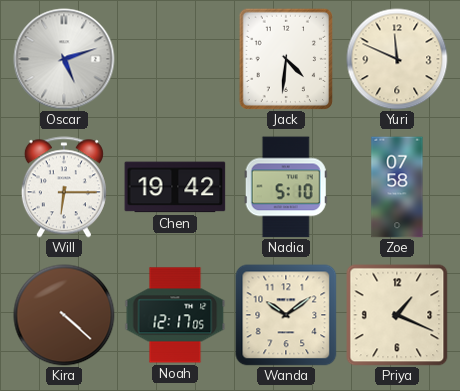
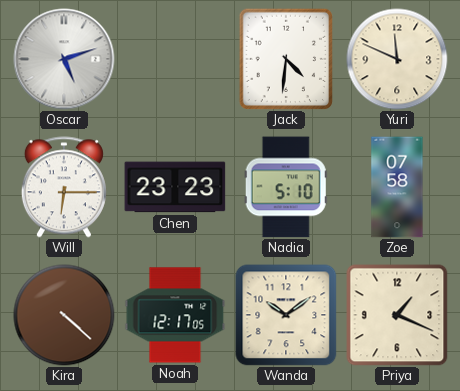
Chen: 19:42 -> 23:23 (175, 187)
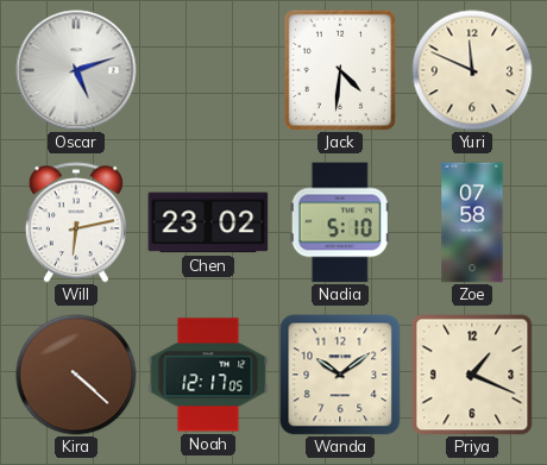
Will: 6:15 -> 6:13 (76, 222)
Chen: 23:23 -> 23:02 (208, 222)
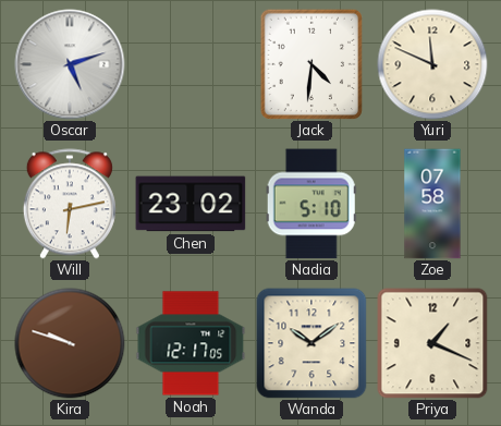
Kira: 4:22 -> 9:48 (70, 343)
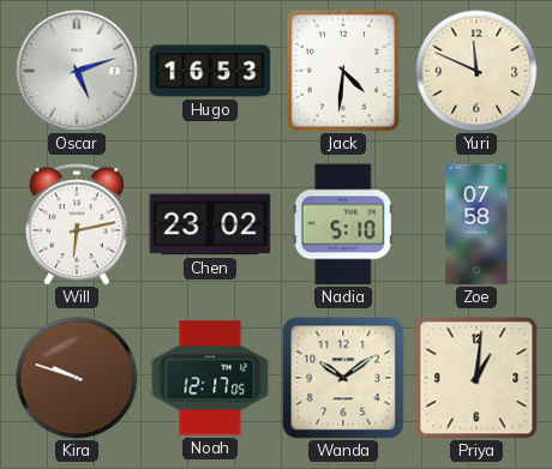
Hugo: none -> 16:53 (210, 71)
Priya: 1:19 -> 1:01 (476, 378)
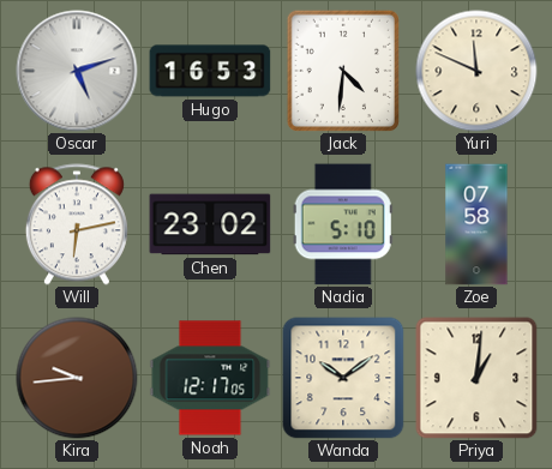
Kira: 9:48 -> 9:44 (77, 378)
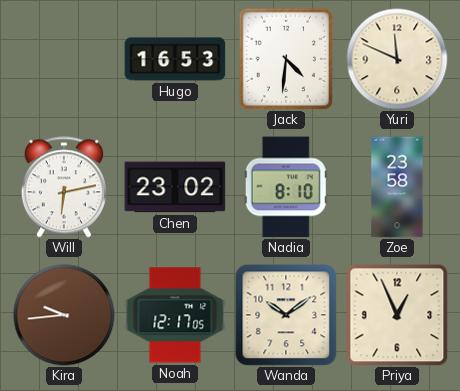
Oscar: 5:12 -> none (77, 71)
Nadia: 5:10 -> 8:10 (286, 187)
Zoe: 07:58 -> 23:58 (397, 187)
Priya: 1:01 -> 12:56 (397, 315)
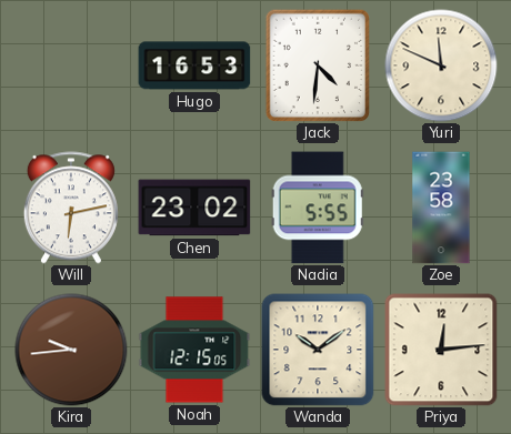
Nadia: 8:10 -> 5:55 (318, 208)
Noah: 12:17 -> 12:15 (194, 350)
Priya: 12:56 -> 12:14 (441, 350)
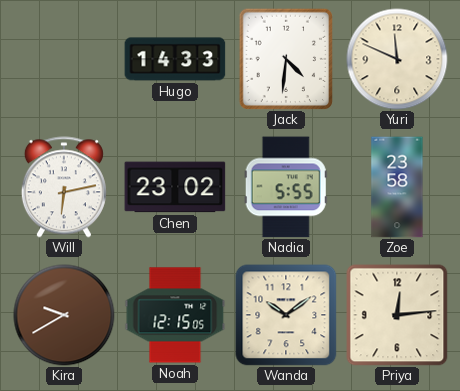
Hugo: 16:53 -> 14:33 (175, 59)
Kira: 9:44 -> 9:40 (64, 315)
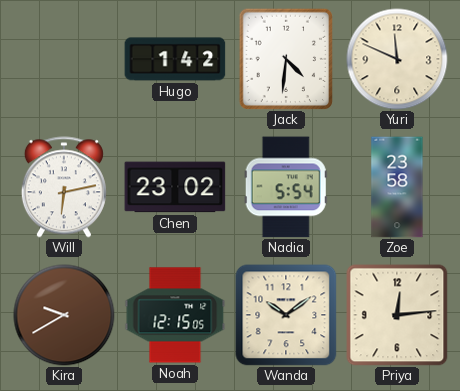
Hugo: 14:33 -> 1:42 (175, 59)
Nadia: 5:55 -> 5:54 (286, 187)
